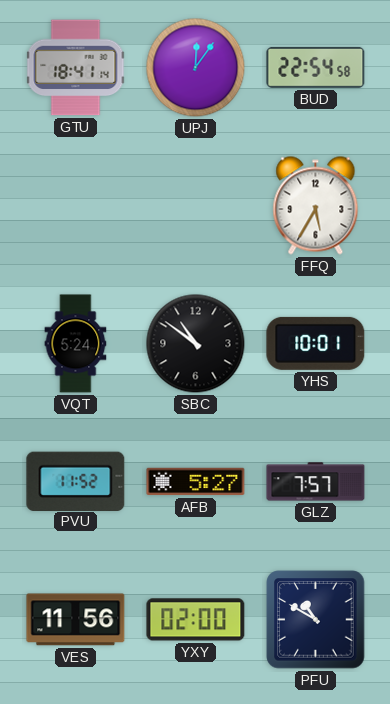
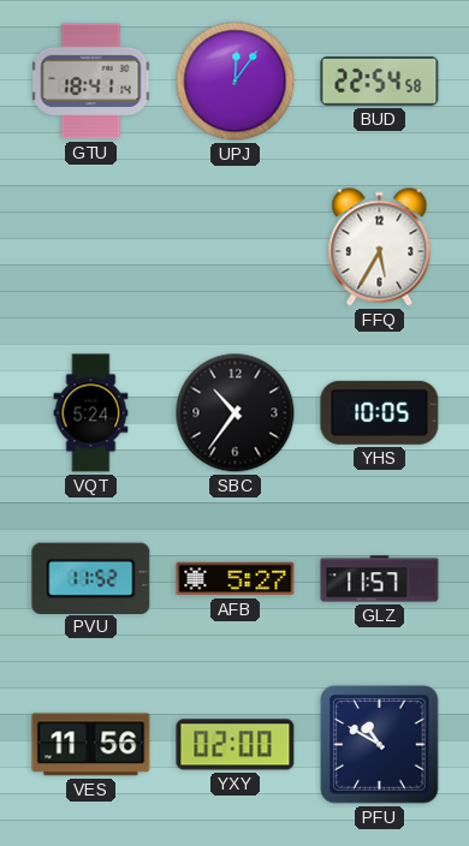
SBC: 10:51 -> 10:36 (236, 413)
YHS: 10:01 -> 10:05 (380, 412)
GLZ: 7:57 -> 11:57 (380, 579)
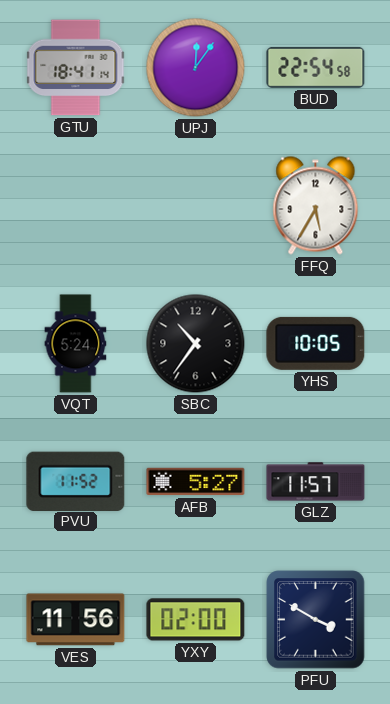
PFU: 10:50 -> 3:50 (316, 620)
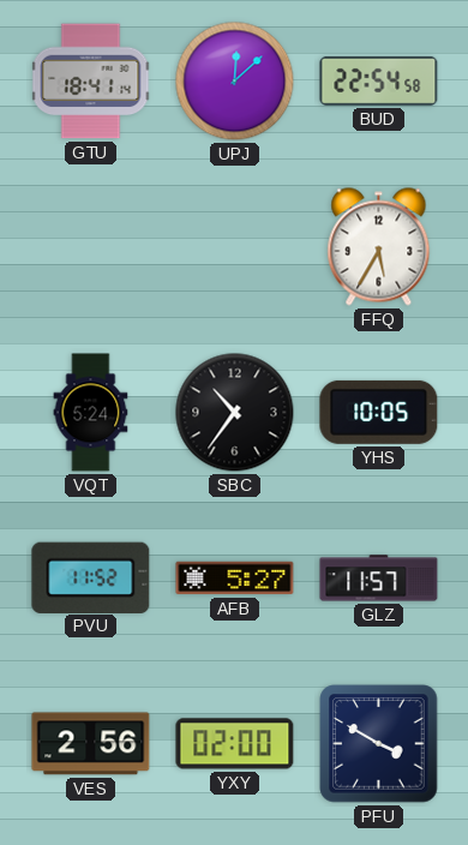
UPJ: 12:06 -> 12:08 (235, 82)
VES: 11:56 -> 2:56 (91, 744)
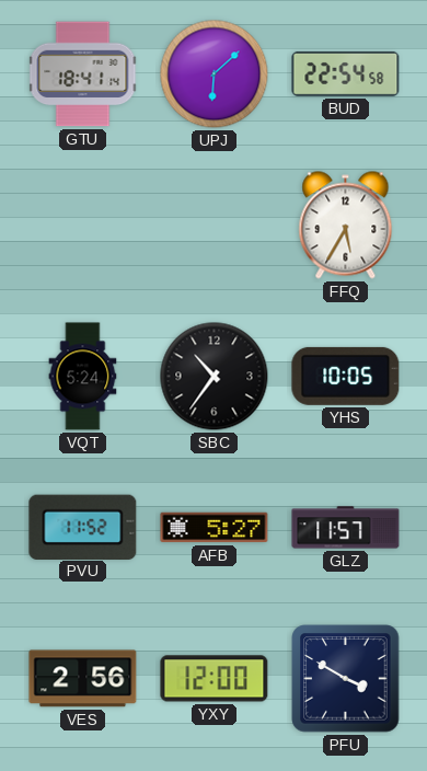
UPJ: 12:08 -> 6:08 (215, 74)
YXY: 02:00 -> 12:00 (215, 679)
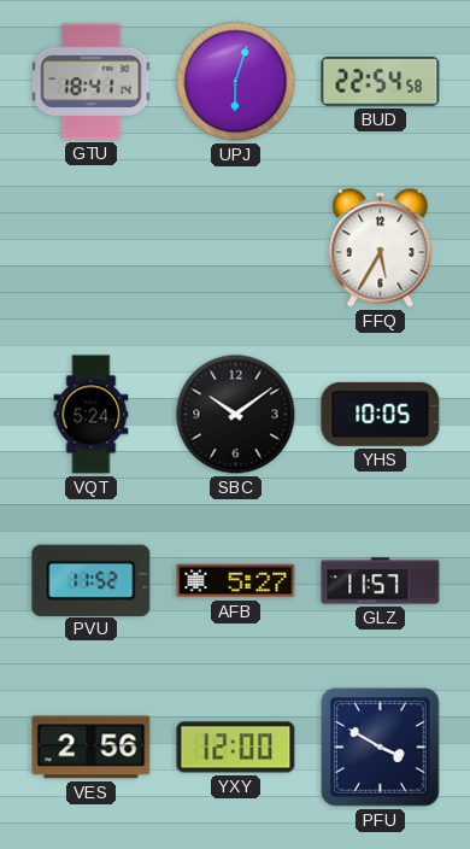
UPJ: 6:08 -> 6:03 (236, 82)
SBC: 10:36 -> 10:09 (236, 415)
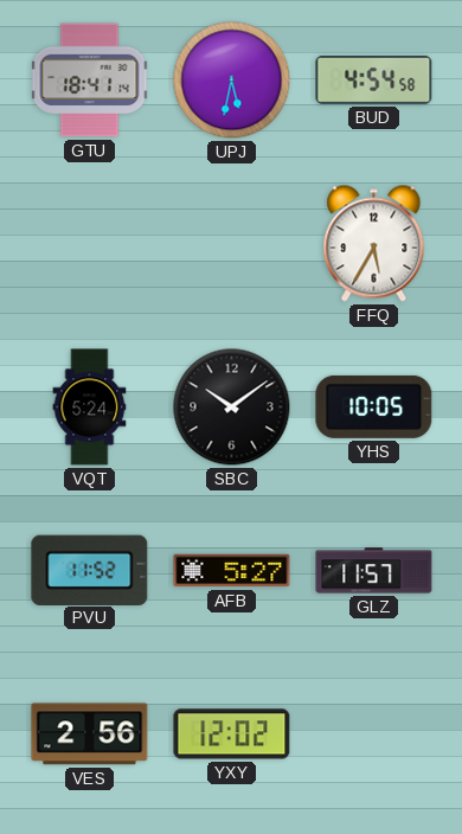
UPJ: 6:03 -> 5:32 (232, 81)
BUD: 22:54 -> 4:54 (374, 79)
YXY: 12:00 -> 12:02 (232, 734)
PFU: 3:50 -> none (381, 748)
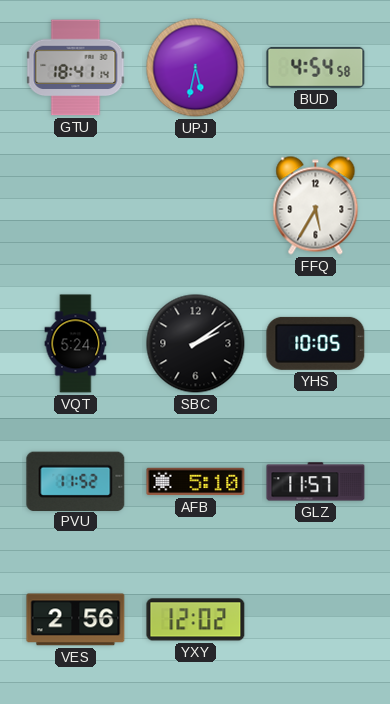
SBC: 10:09 -> 2:09 (196, 344)
AFB: 5:27 -> 5:10 (196, 482)
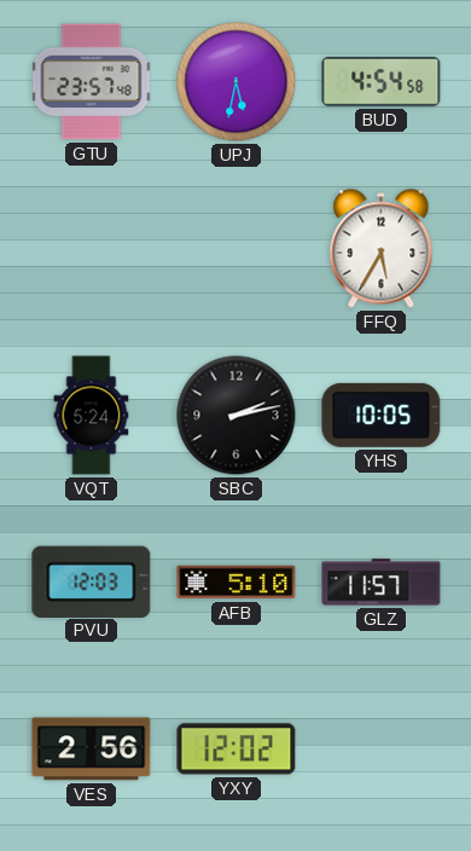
GTU: 18:41 -> 23:57 (92, 82)
SBC: 2:09 -> 2:13 (237, 416)
PVU: 11:52 -> 12:03 (92, 581)
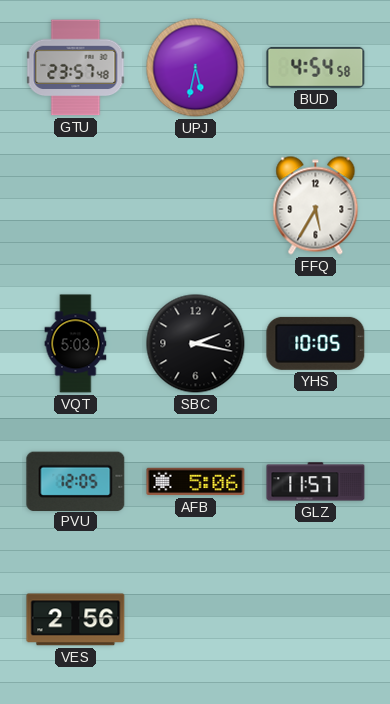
VQT: 5:24 -> 5:03 (76, 344)
SBC: 2:13 -> 2:17 (196, 344)
PVU: 12:03 -> 12:05 (76, 481)
AFB: 5:10 -> 5:06 (196, 482)
YXY: 12:02 -> none (237, 749)
